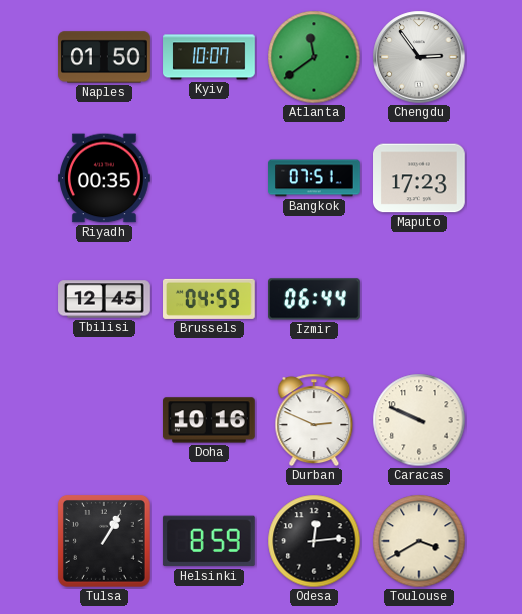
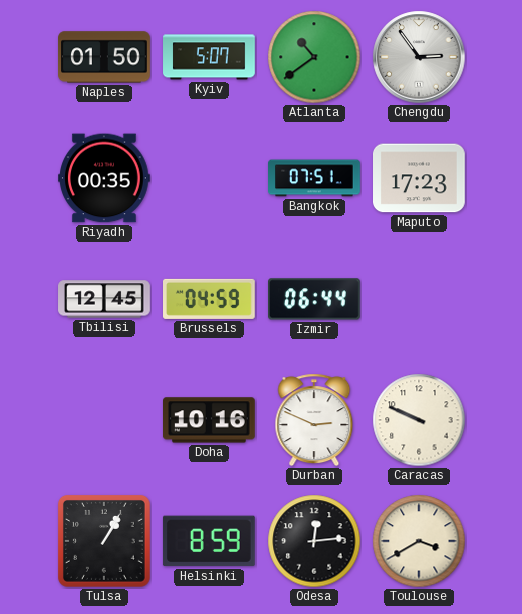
Kyiv: 10:07 -> 5:07 (209, 57)
Atlanta: 11:39 -> 10:39 (314, 57)
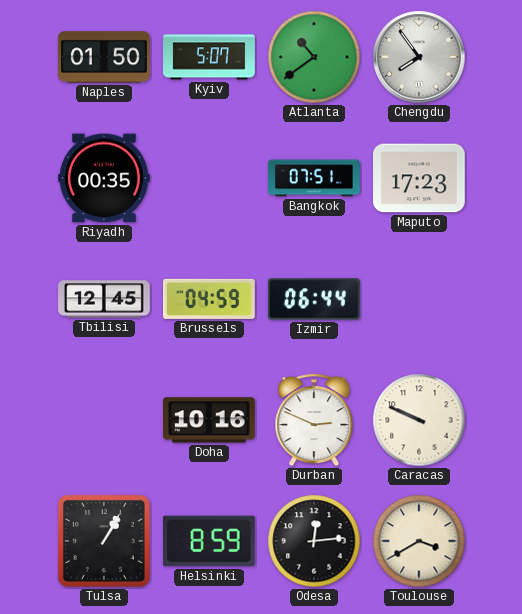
Chengdu: 2:54 -> 7:54 (419, 57)
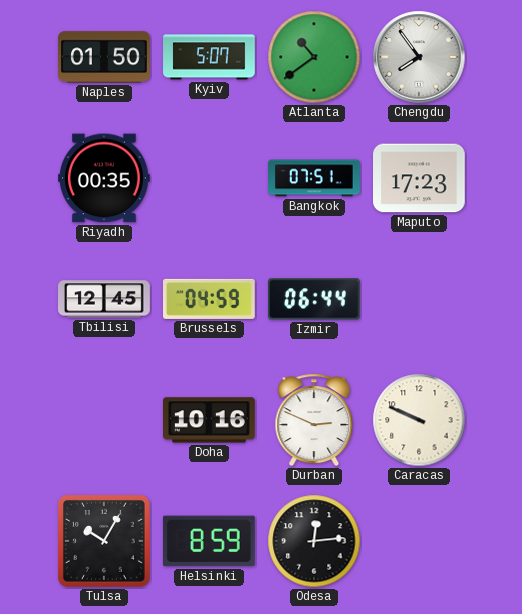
Tulsa: 1:05 -> 10:05 (104, 541)
Toulouse: 3:40 -> none (419, 541)
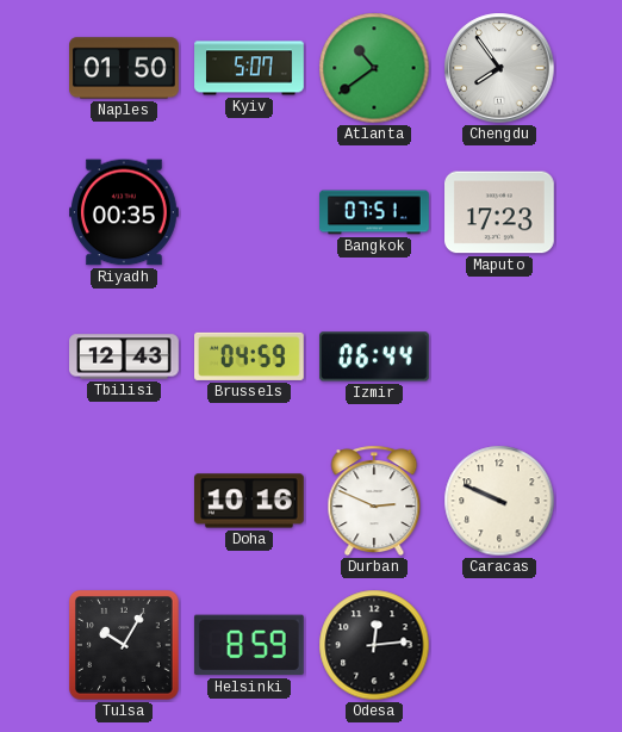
Tbilisi: 12:45 -> 12:43 (124, 356)
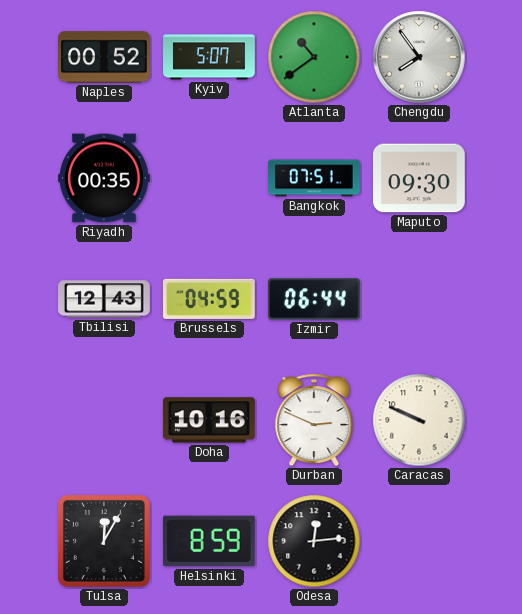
Naples: 01:50 -> 00:52 (104, 57)
Maputo: 17:23 -> 09:30 (420, 178)
Tulsa: 10:05 -> 12:05 (104, 541)
